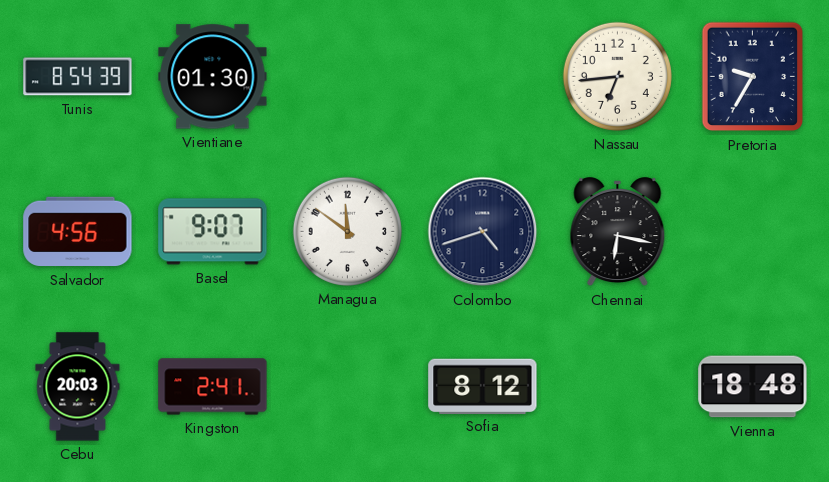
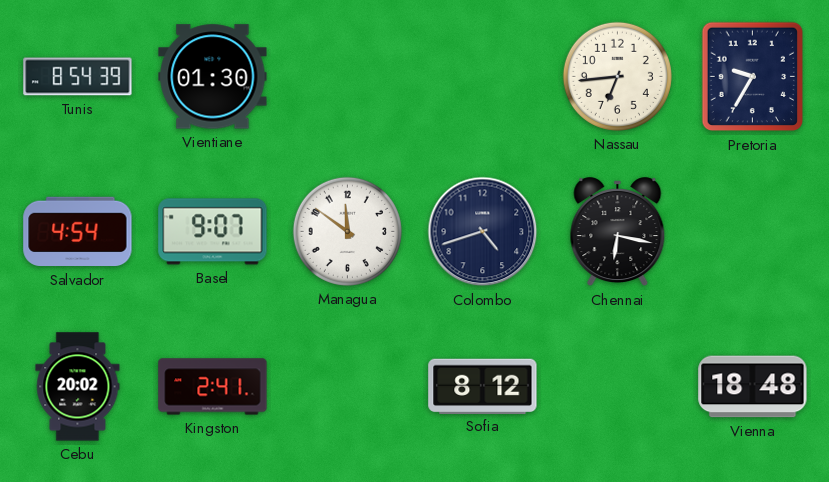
Salvador: 4:56 -> 4:54 (78, 232)
Cebu: 20:03 -> 20:02 (78, 387)
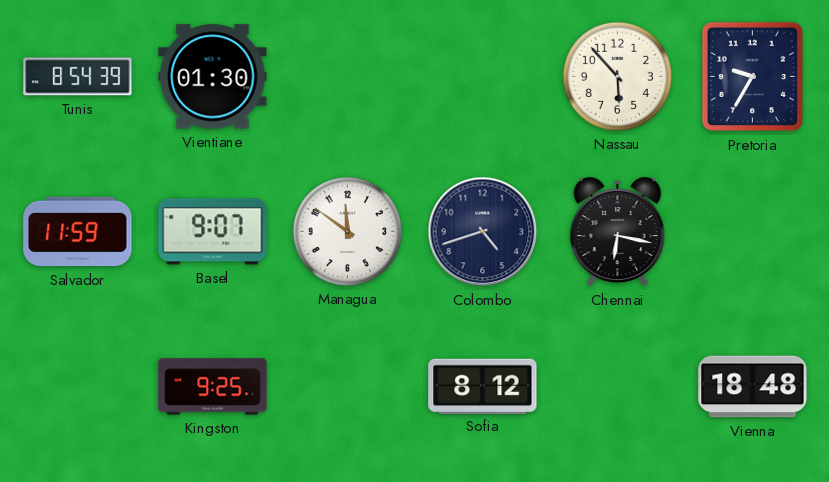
Nassau: 6:44 -> 5:53 (617, 76)
Salvador: 4:54 -> 11:59 (78, 232)
Cebu: 20:02 -> none (78, 387)
Kingston: 2:41 -> 9:25 (213, 387)
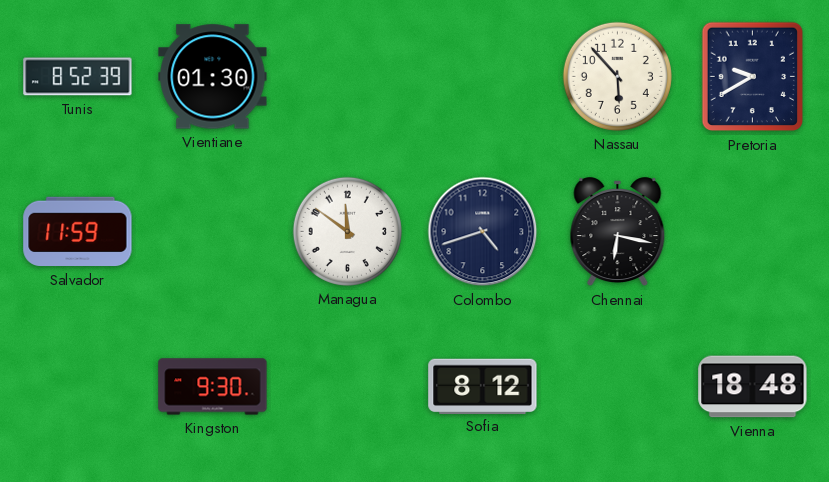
Tunis: 8:54 -> 8:52 (78, 77)
Pretoria: 9:35 -> 9:40 (753, 77)
Basel: 9:07 -> none (213, 232)
Kingston: 9:25 -> 9:30 (213, 387)
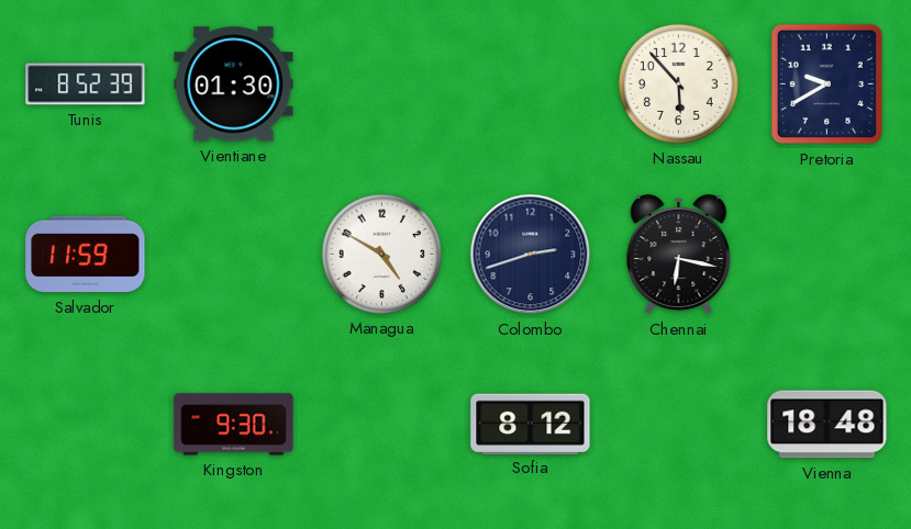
Managua: 11:51 -> 4:50 (381, 254)
Colombo: 4:42 -> 2:42 (531, 255)
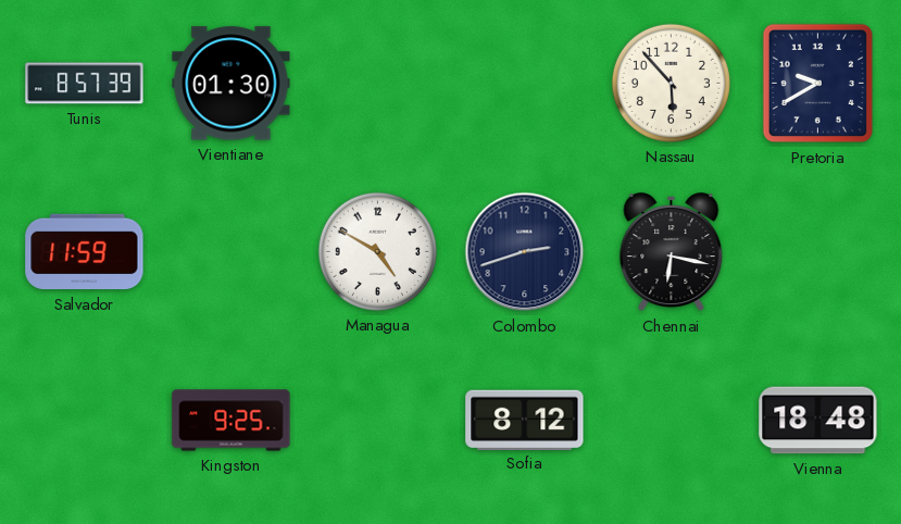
Tunis: 8:52 -> 8:57 (85, 84)
Kingston: 9:30 -> 9:25 (231, 421)
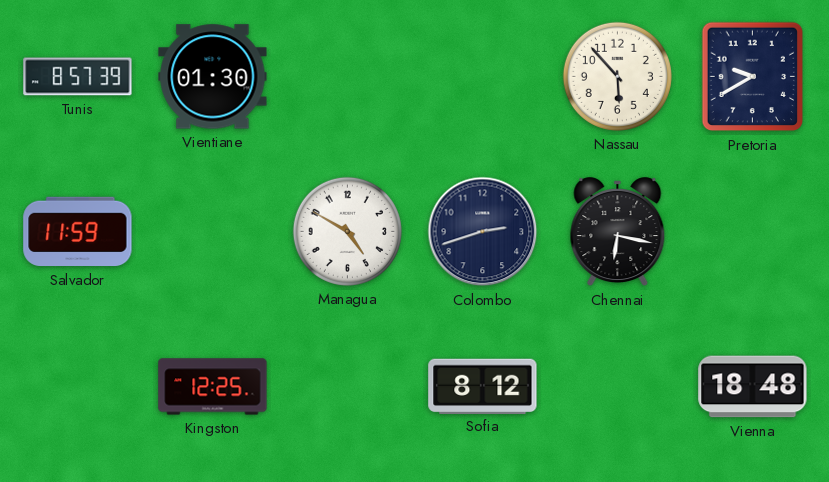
Kingston: 9:25 -> 12:25 (213, 387)
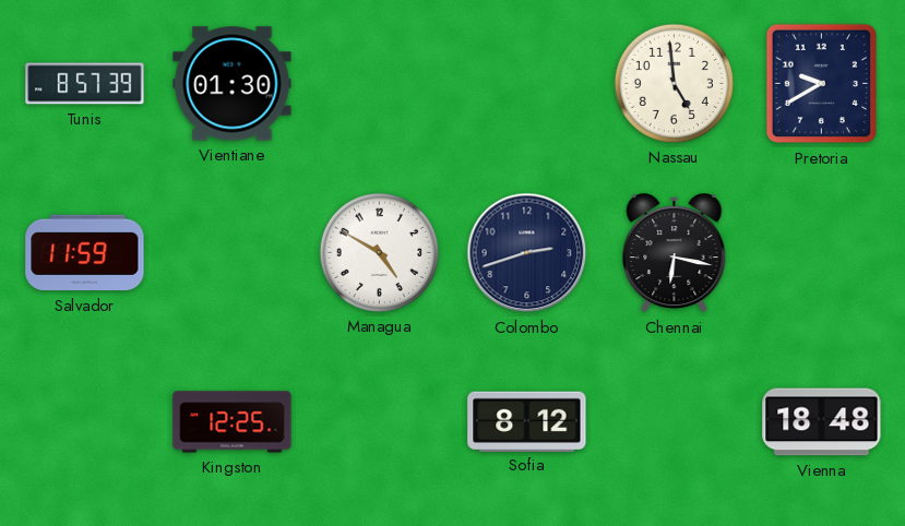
Nassau: 5:53 -> 4:59 (674, 83)
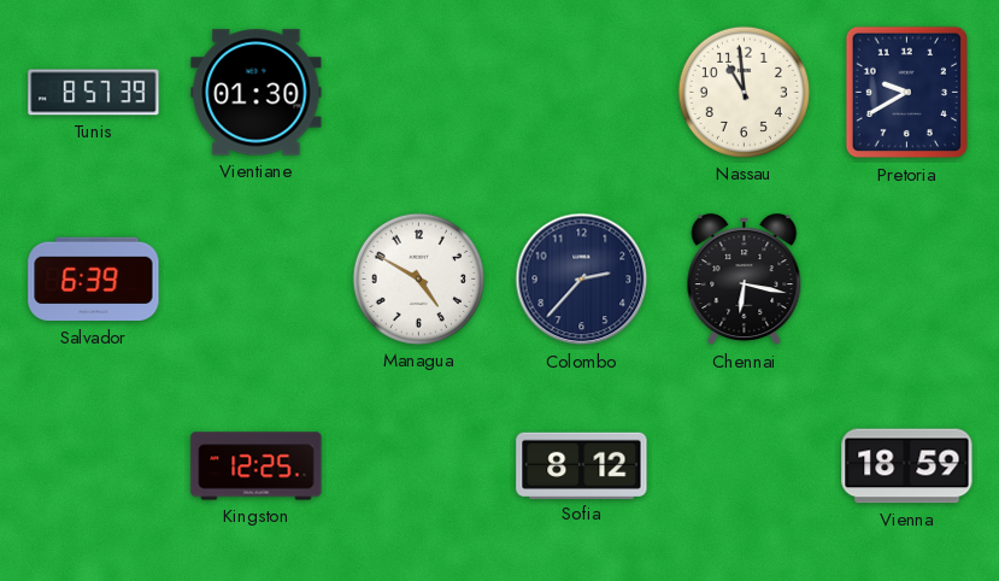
Nassau: 4:59 -> 10:59 (744, 92)
Salvador: 11:59 -> 6:39 (94, 280)
Colombo: 2:42 -> 2:37 (582, 280)
Vienna: 18:48 -> 18:59 (907, 466)
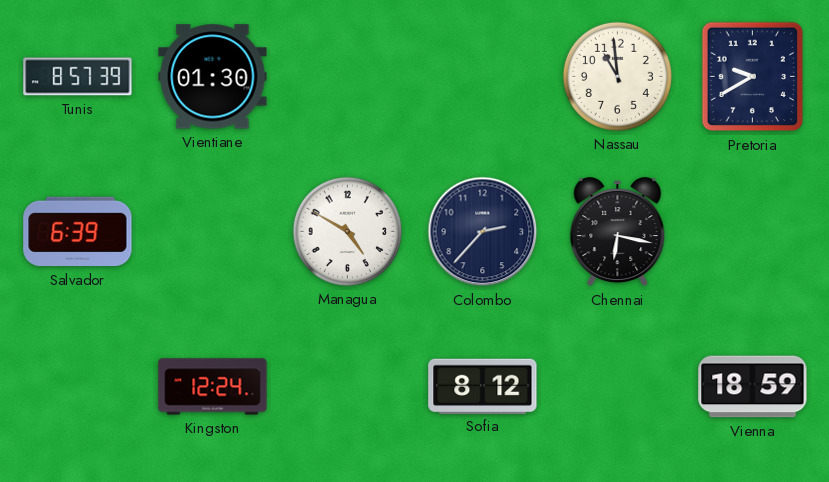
Kingston: 12:25 -> 12:24 (213, 387)
